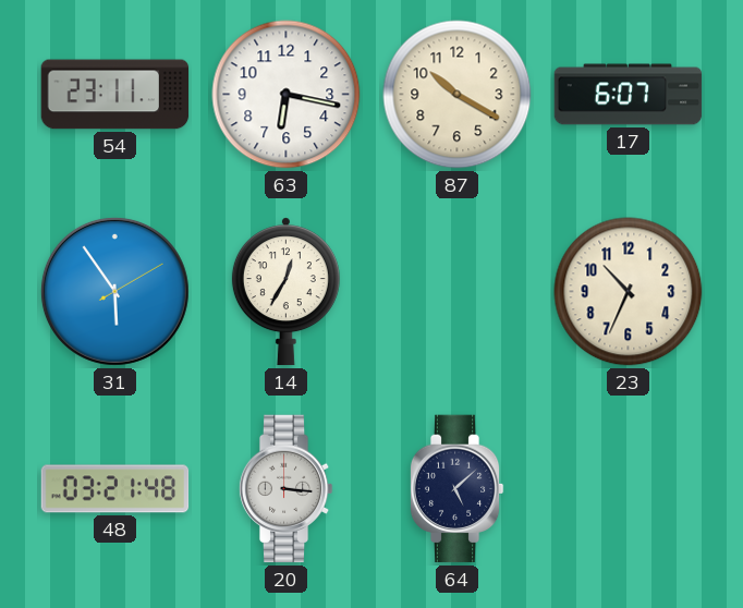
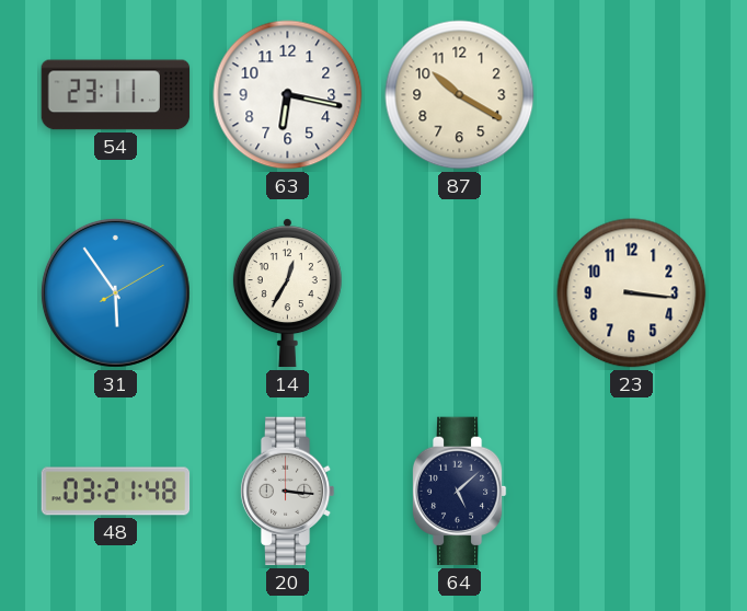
17: 6:07 -> none (629, 95)
23: 10:34 -> 3:16 (632, 293)
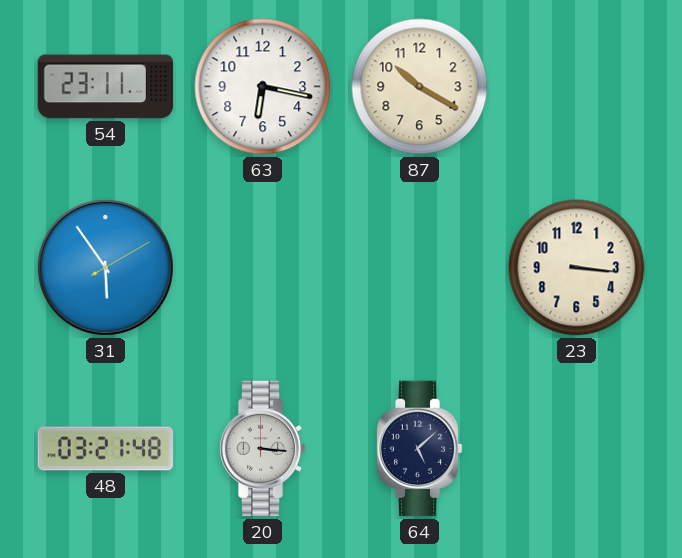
14: 12:35 -> none (287, 293)
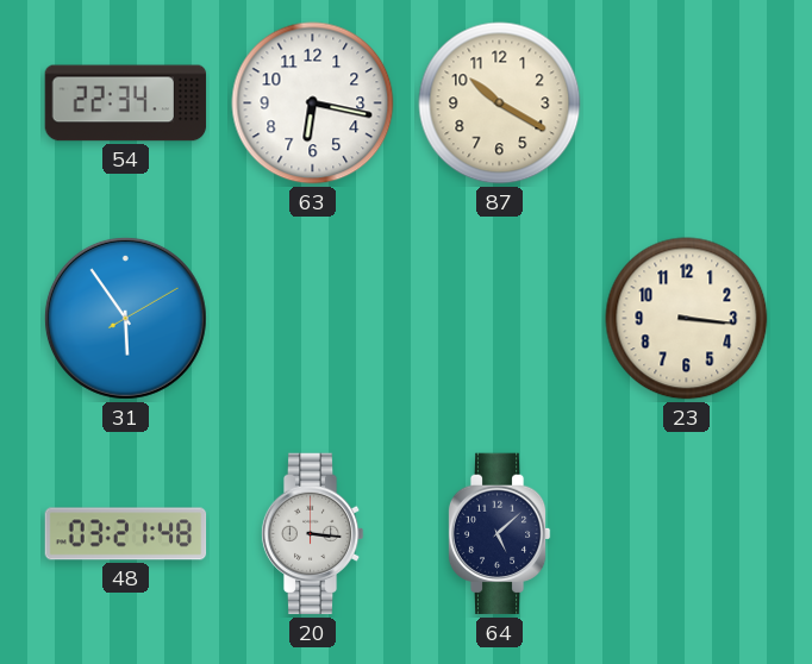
54: 23:11 -> 22:34 (126, 104)
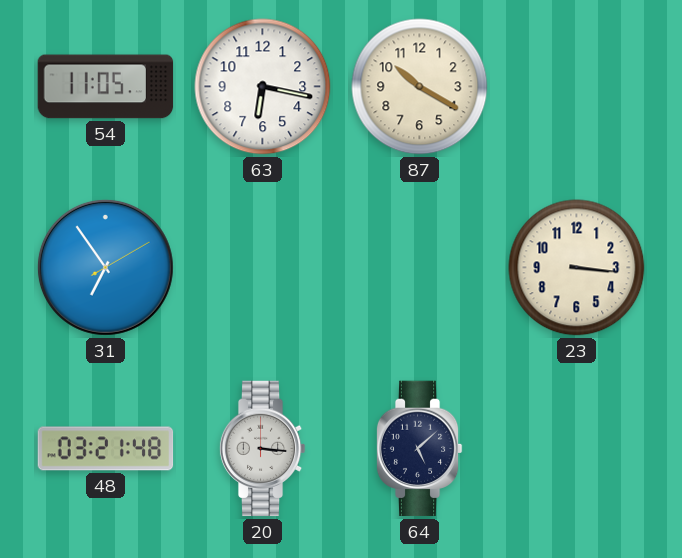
54: 22:34 -> 11:05 (106, 87)
31: 5:54 -> 6:54 (105, 267)
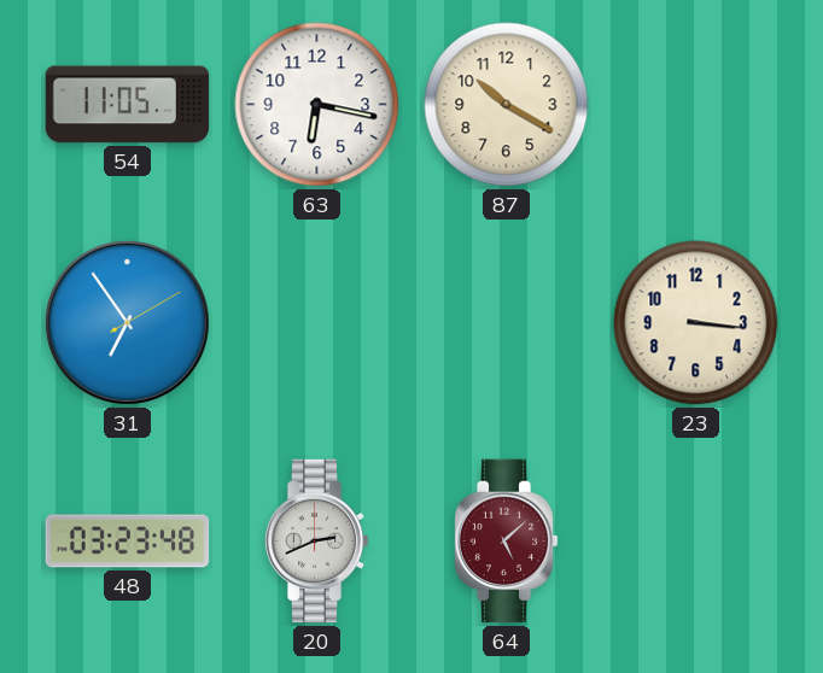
48: 03:21 -> 03:23 (128, 542)
20: 3:16 -> 2:41 (316, 542)
64 dial: navy -> burgundy (506, 542)
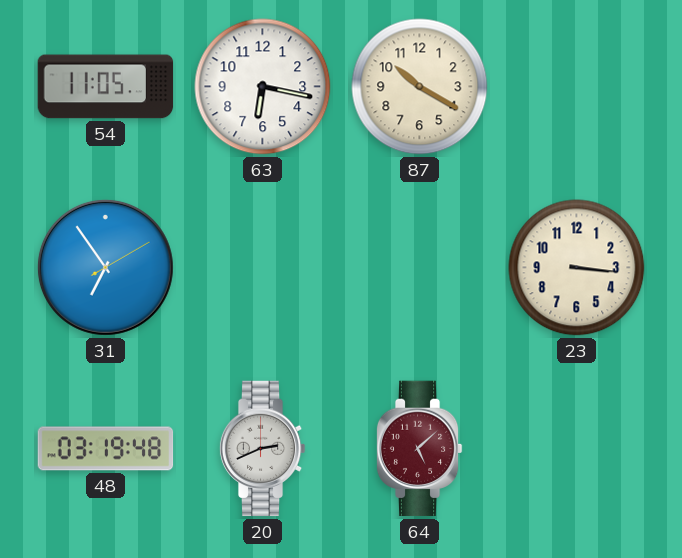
48: 03:23 -> 03:19 (106, 449)
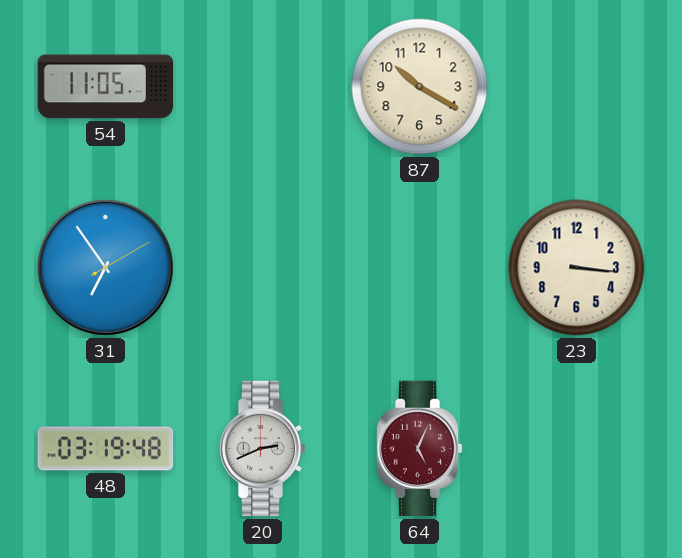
63: 6:17 -> none (263, 87)
64: 5:08 -> 5:04 (419, 449)
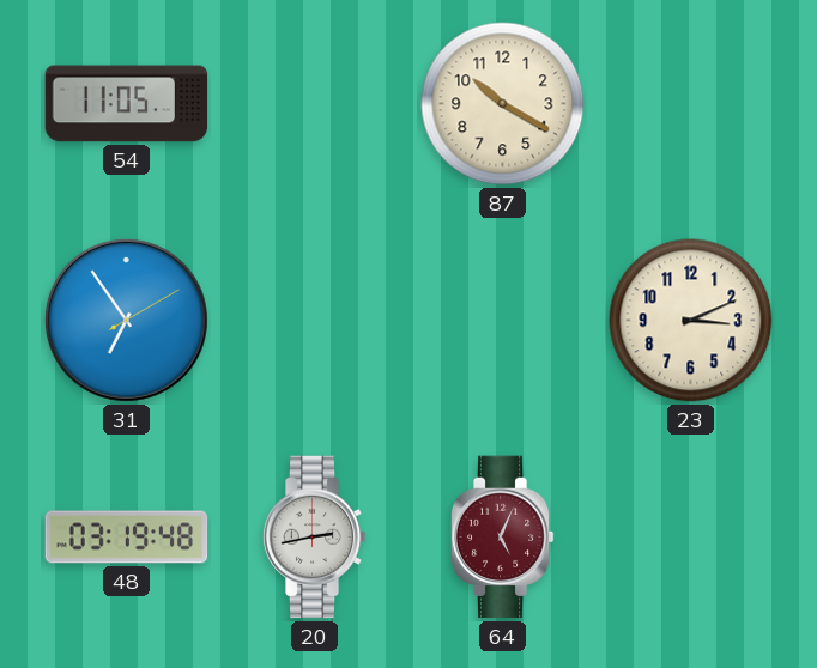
23: 3:16 -> 3:11 (691, 321)
20: 2:41 -> 2:43 (314, 538)
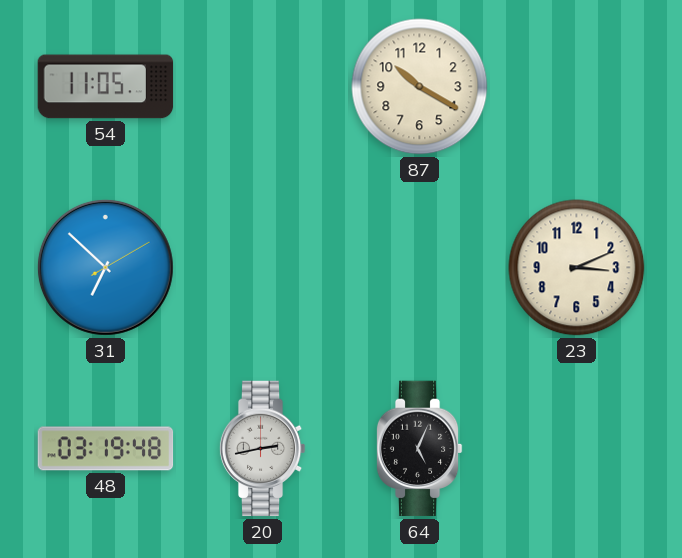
31: 6:54 -> 6:52 (105, 267)
64 dial: burgundy -> black (419, 449)
